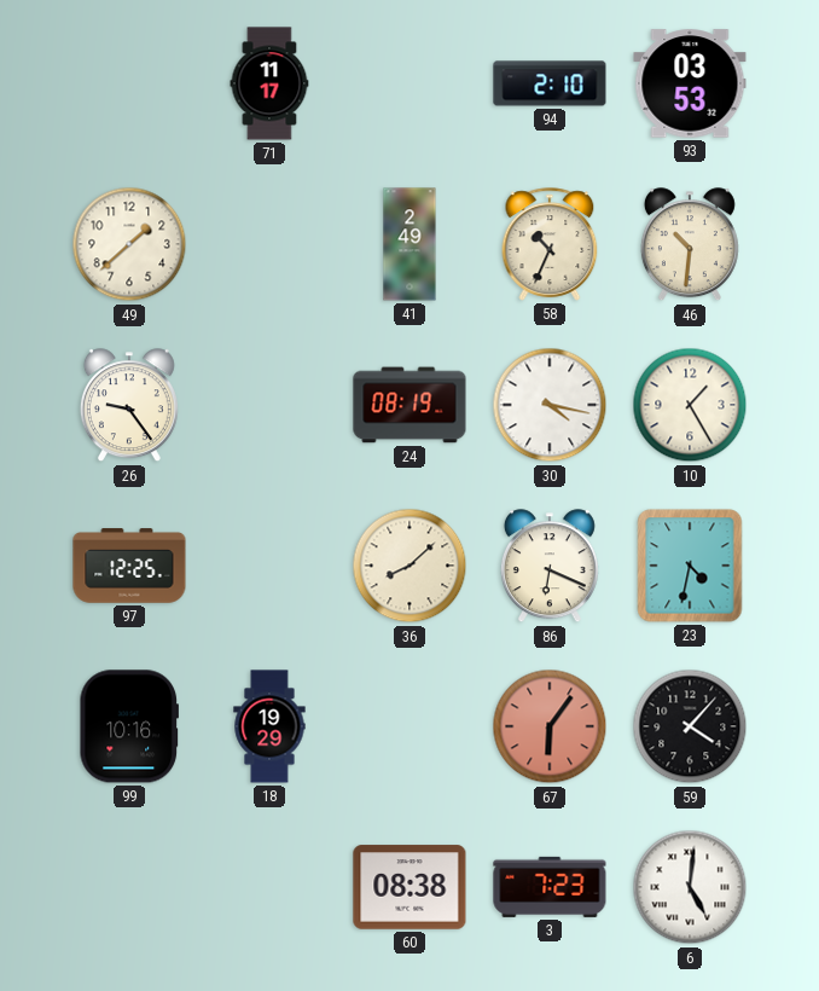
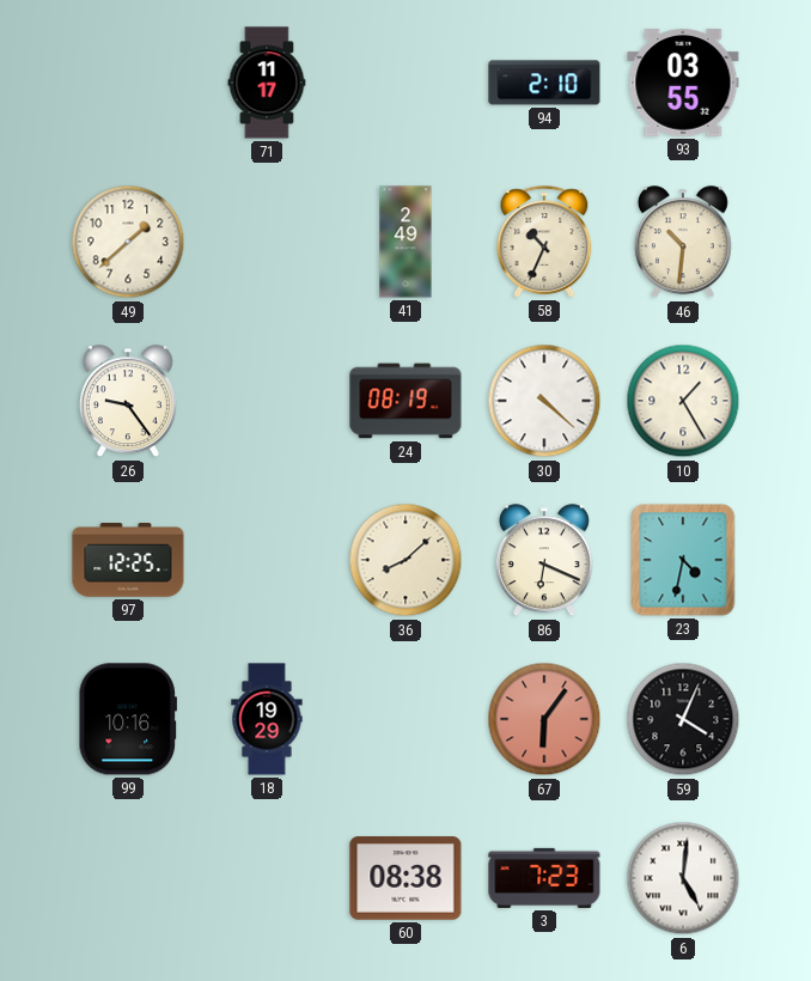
93: 03:53 -> 03:55 (683, 83)
30: 4:17 -> 4:22 (544, 401)
59: 4:07 -> 4:04 (683, 719)
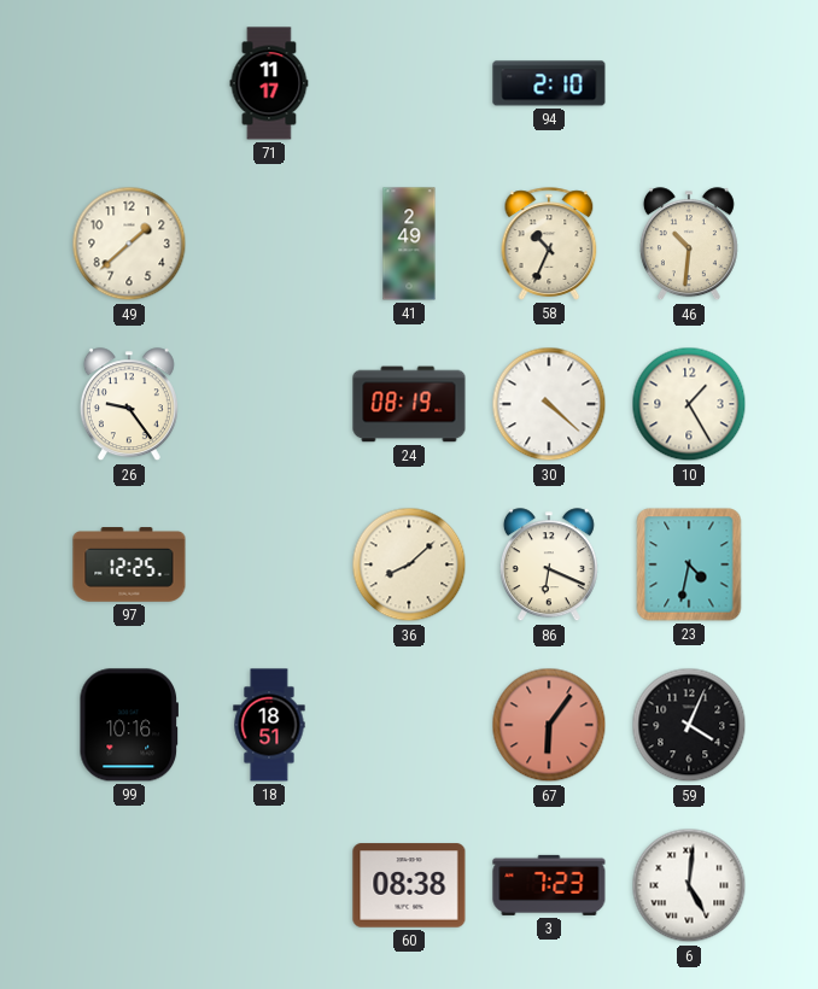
93: 03:55 -> none (683, 83)
18: 19:29 -> 18:51 (269, 725)
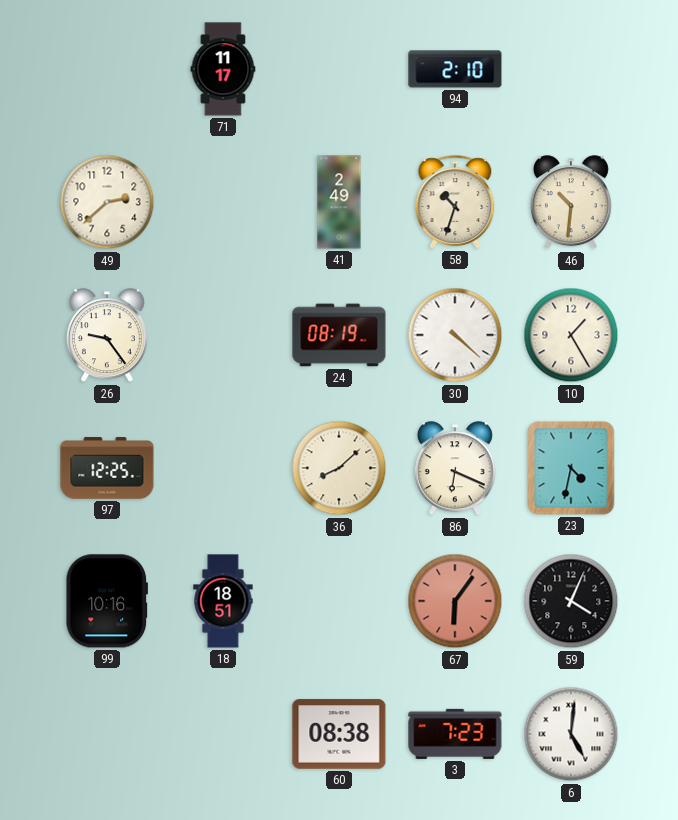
49: 1:38 -> 2:38 (107, 202)
58: 10:34 -> 10:33 (455, 202)
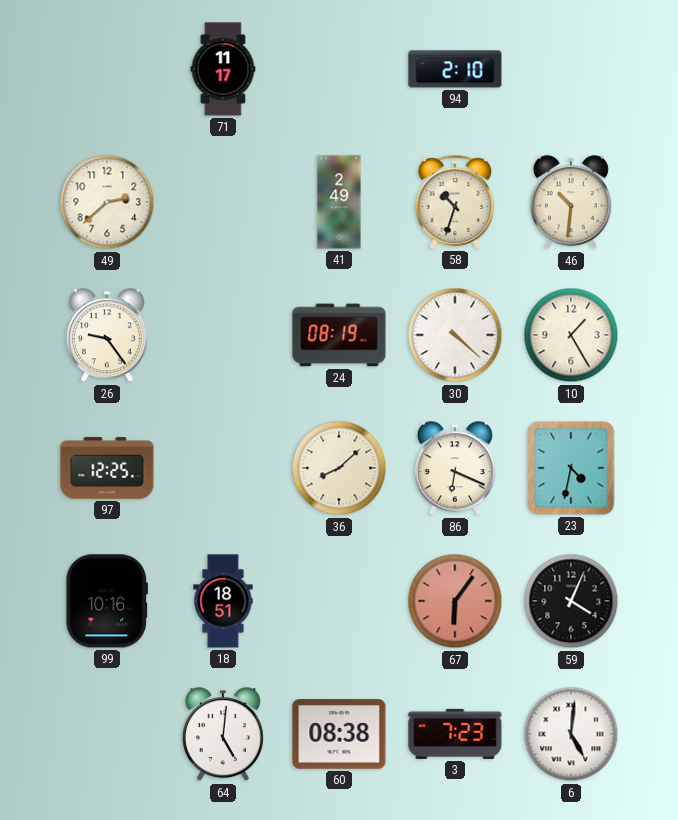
64: none -> 5:01 (223, 735)
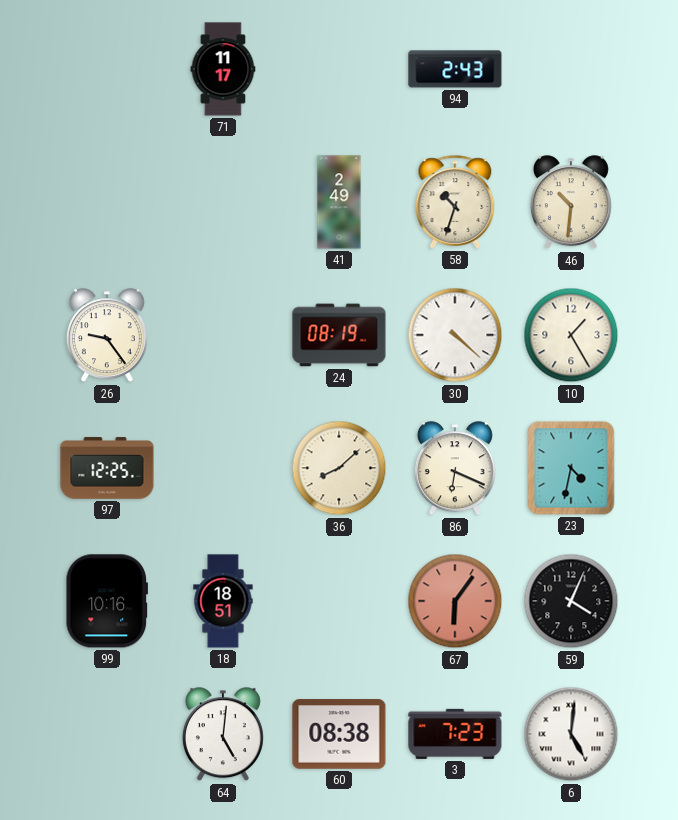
94: 2:10 -> 2:43 (455, 69)
49: 2:38 -> none (107, 202)
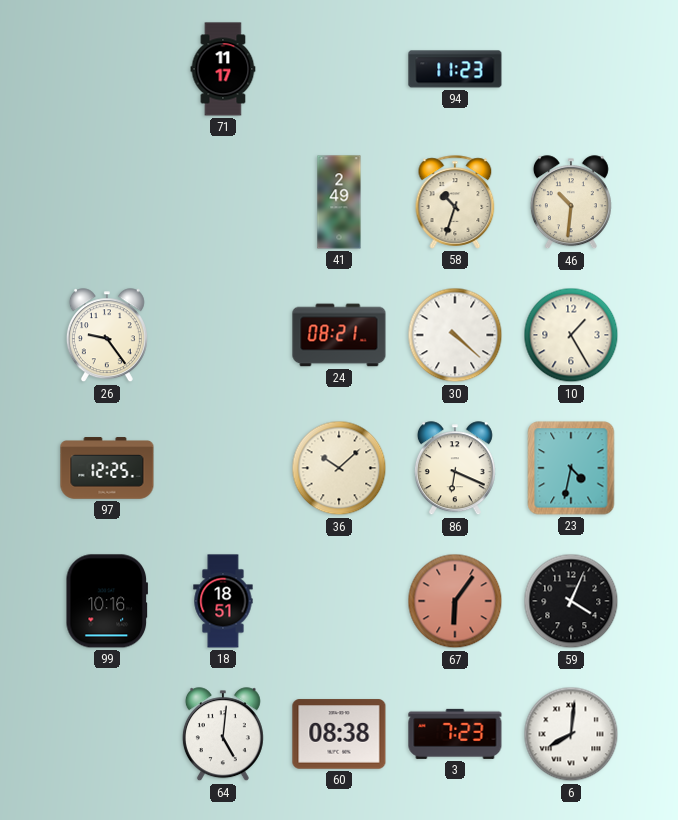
94: 2:43 -> 11:23 (455, 69)
24: 08:19 -> 08:21 (339, 335)
36: 8:08 -> 10:08 (339, 468)
6: 5:01 -> 8:01 (571, 734)
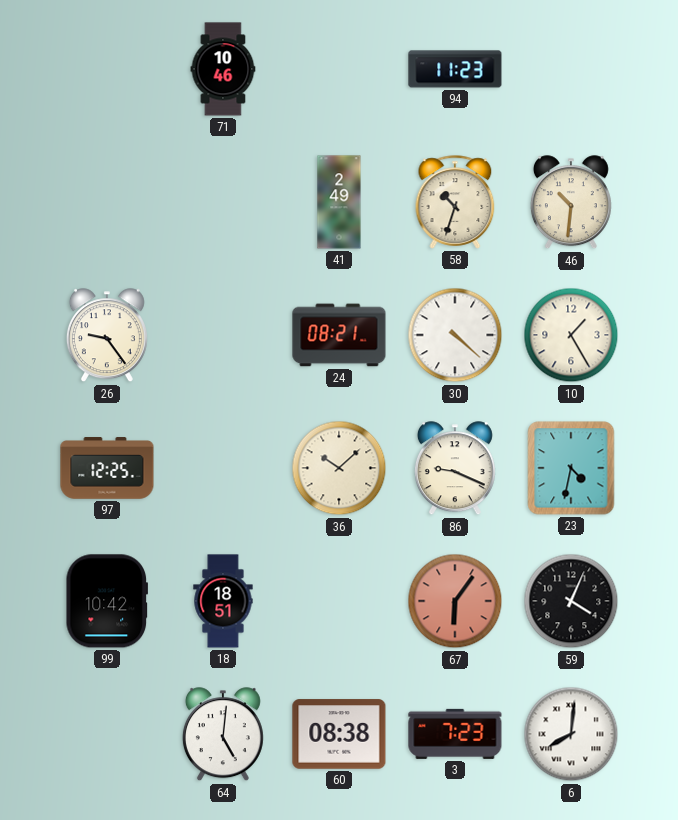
71: 11:17 -> 10:46 (223, 69)
86: 6:19 -> 9:19 (455, 469)
99: 10:16 -> 10:42 (106, 601)
